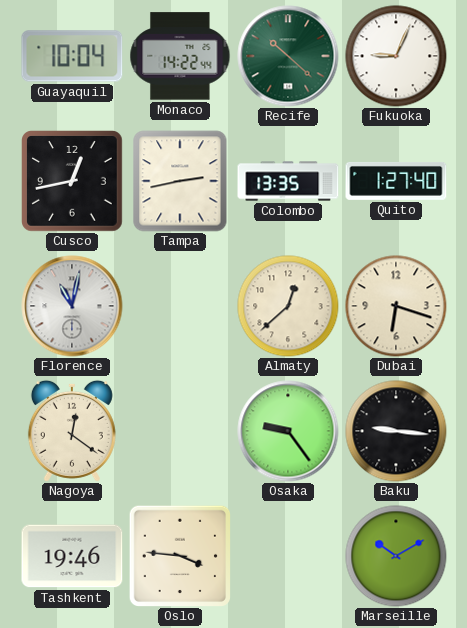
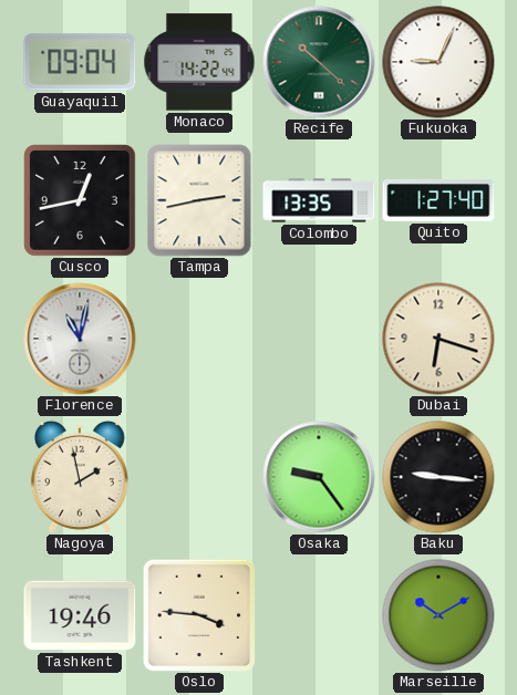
Guayaquil: 10:04 -> 09:04 (80, 62)
Almaty: 12:38 -> none (288, 306)
Nagoya: 12:21 -> 1:58 (80, 477)
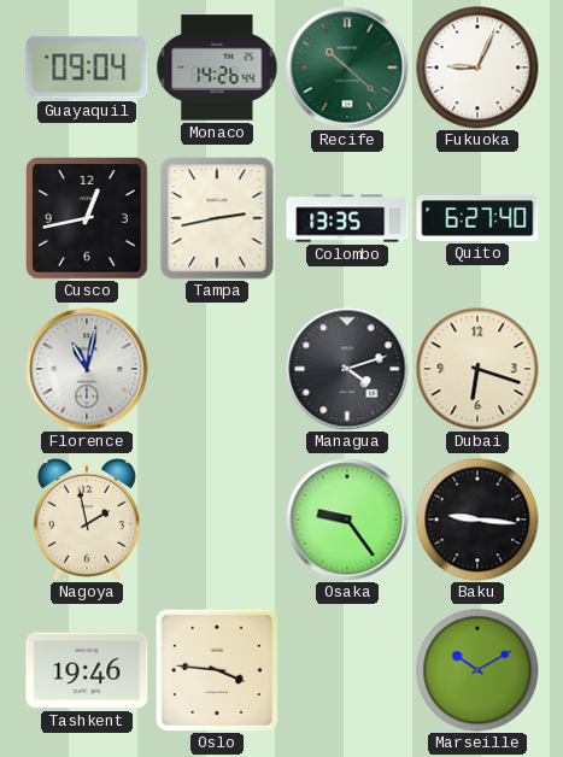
Monaco: 14:22 -> 14:26 (217, 68)
Quito: 1:27 -> 6:27 (477, 218)
Managua: none -> 4:12 (347, 369)
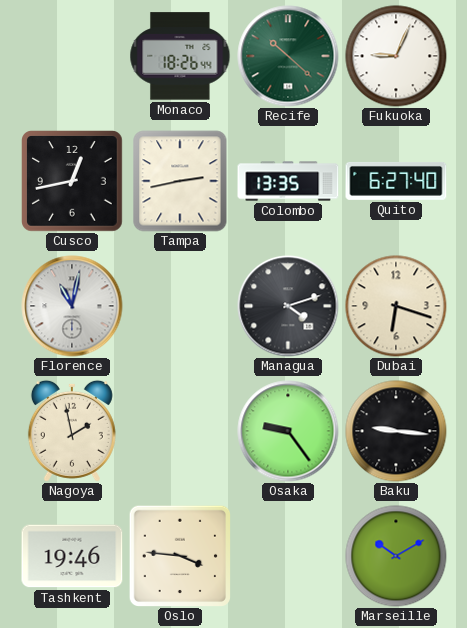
Guayaquil: 09:04 -> none (87, 68)
Monaco: 14:26 -> 18:26 (180, 56)
